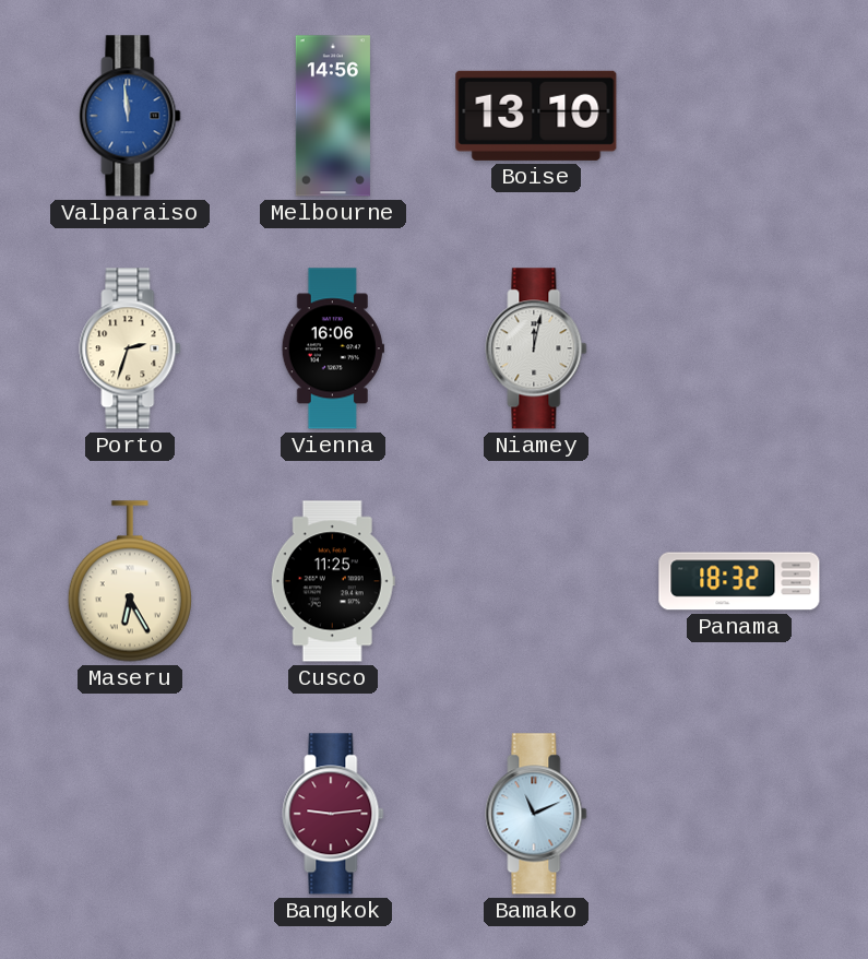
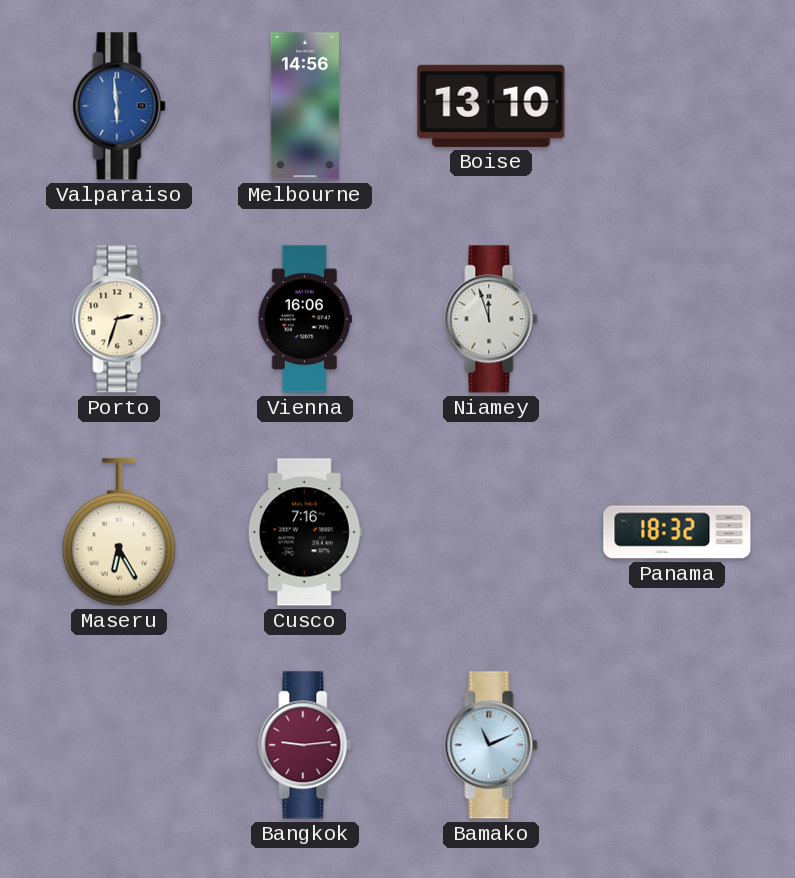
Valparaiso: 11:59 -> 5:59 (119, 106)
Niamey: 12:02 -> 11:57 (491, 319)
Cusco: 11:25 -> 7:16 (305, 532)
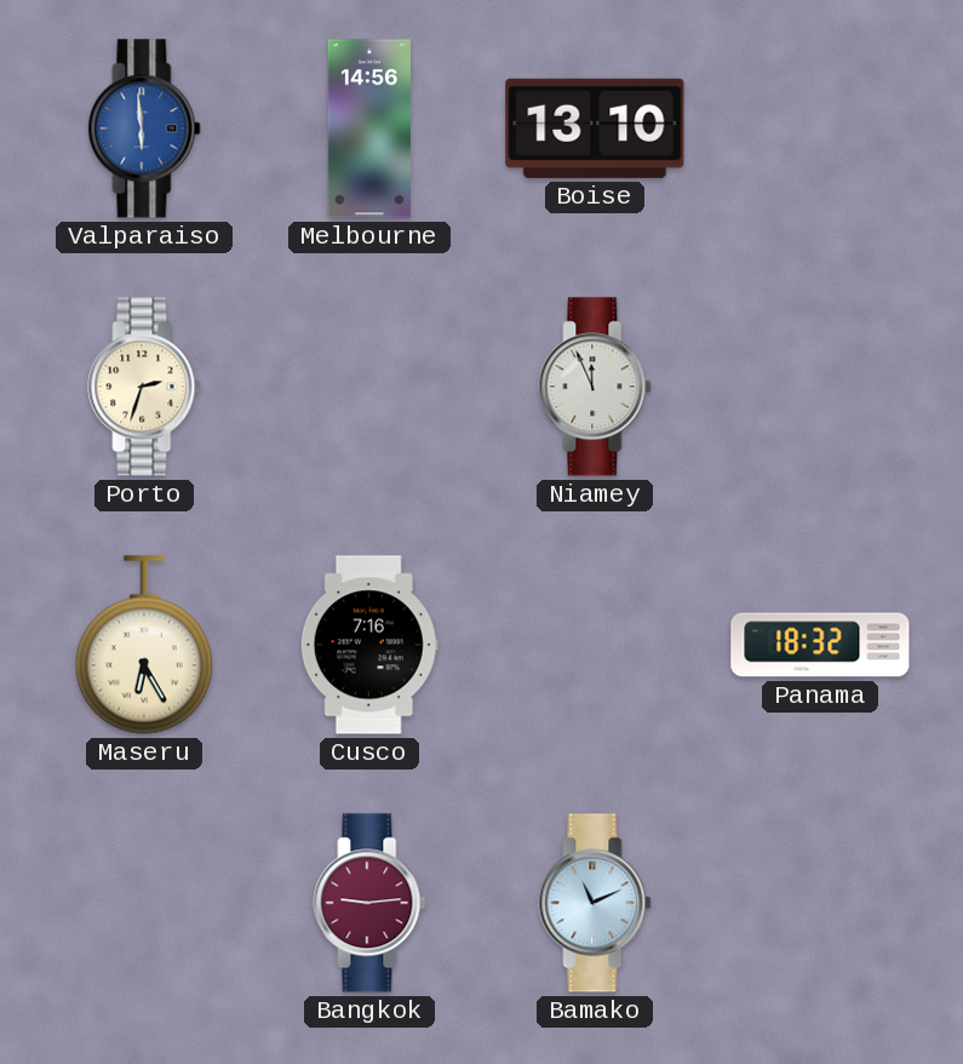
Vienna: 16:06 -> none (305, 319)
Niamey: 11:57 -> 11:56 (595, 387)
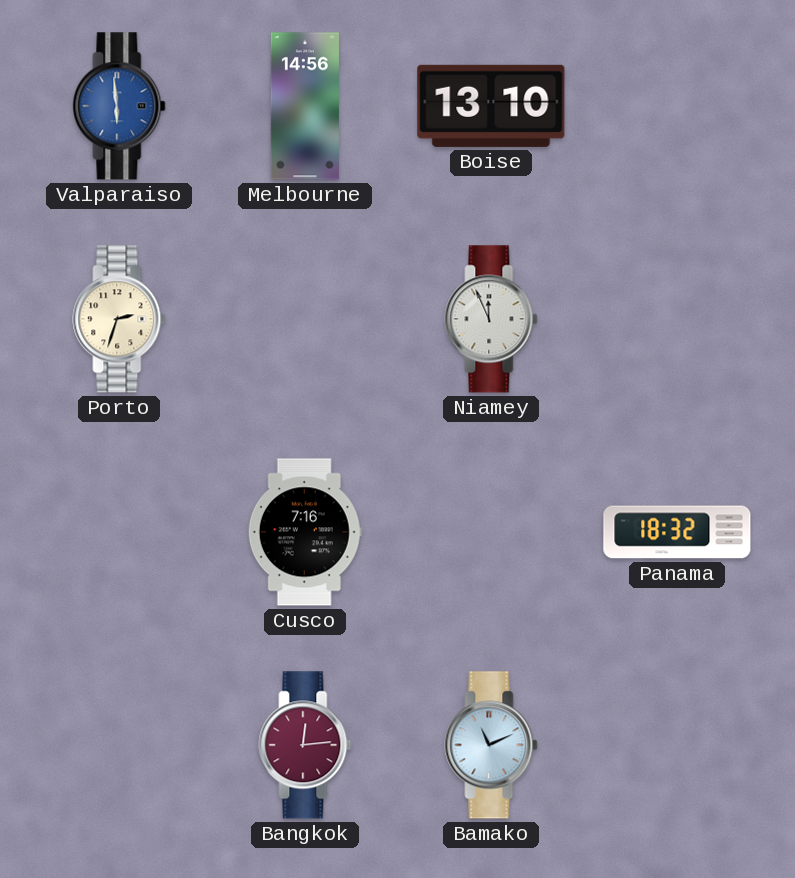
Maseru: 6:25 -> none (144, 645)
Bangkok: 9:14 -> 12:14 (305, 745)
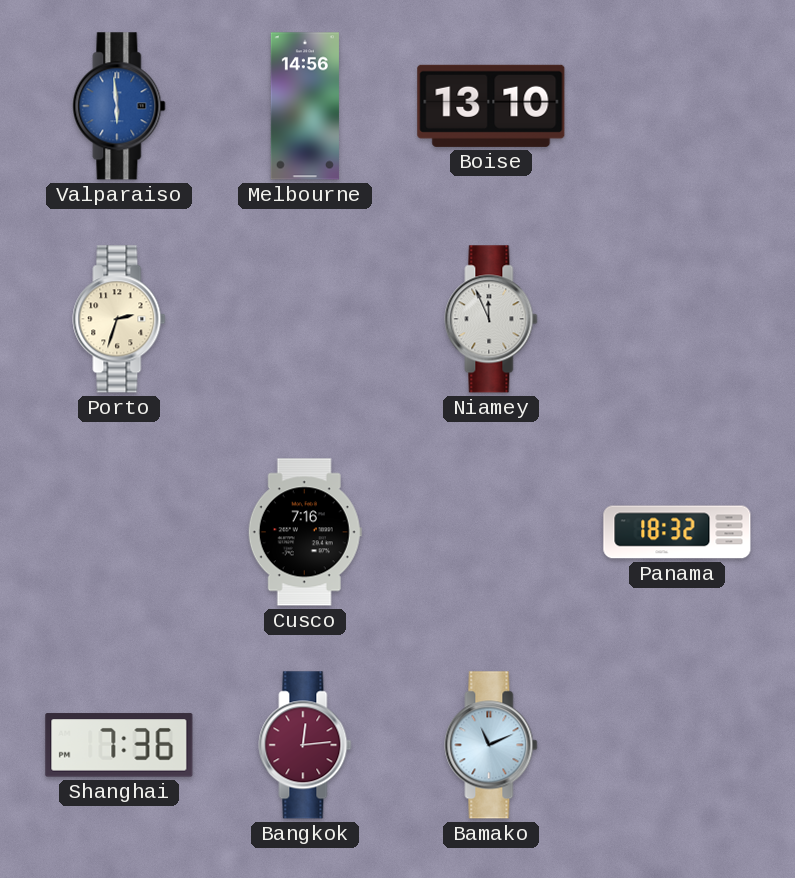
Shanghai: none -> 7:36 (119, 745)
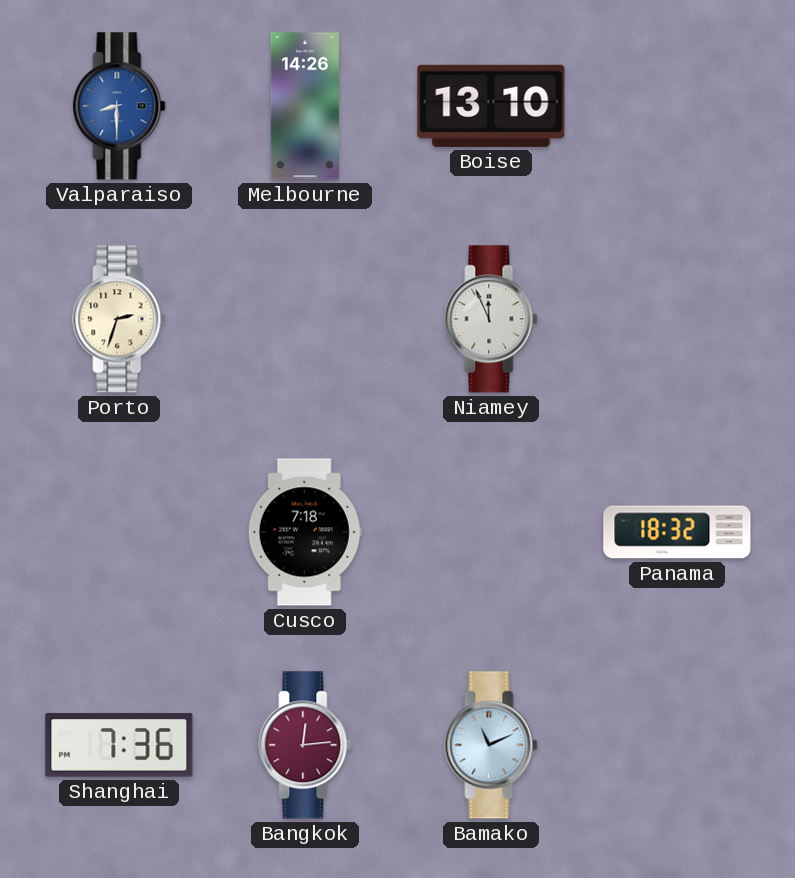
Valparaiso: 5:59 -> 8:30 (119, 106)
Melbourne: 14:56 -> 14:26 (305, 106)
Cusco: 7:16 -> 7:18 (305, 532)
